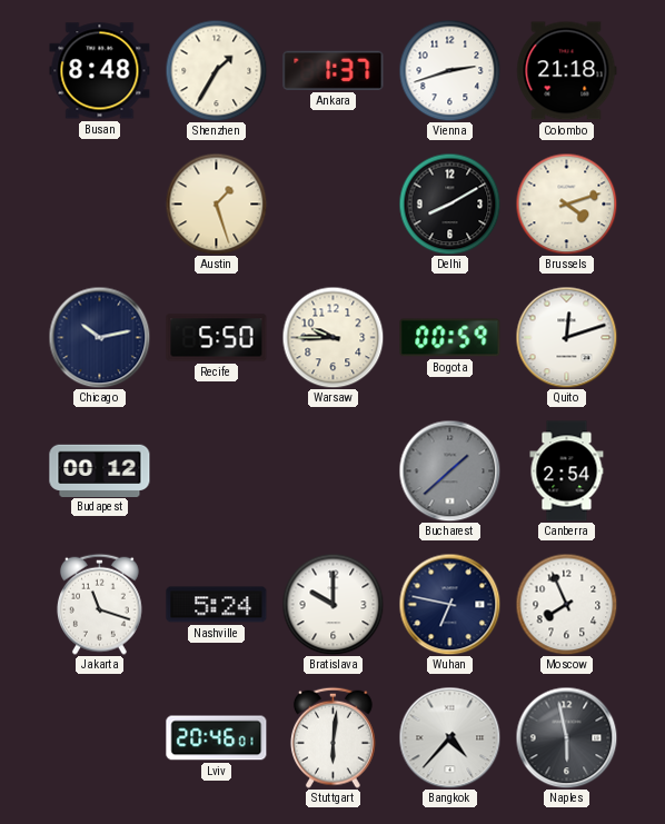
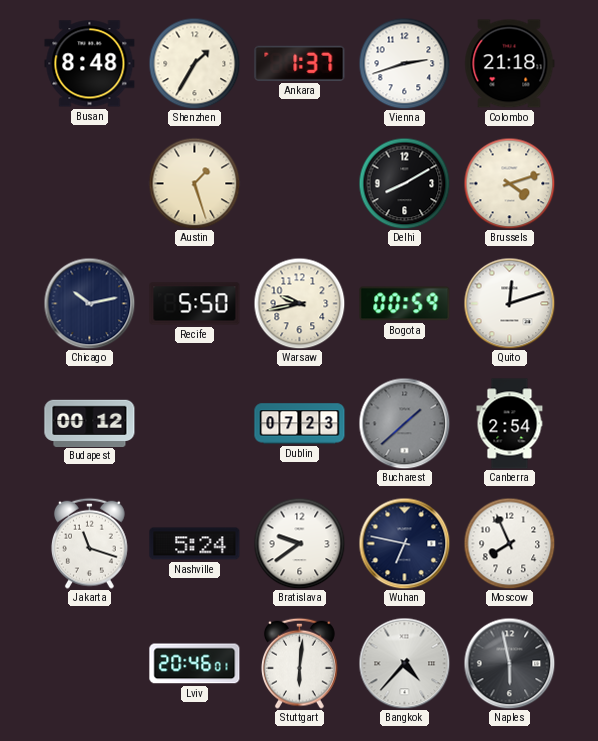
Warsaw: 9:45 -> 9:43 (299, 303)
Dublin: none -> 07:23 (300, 424)
Bratislava: 10:00 -> 9:39 (299, 543)
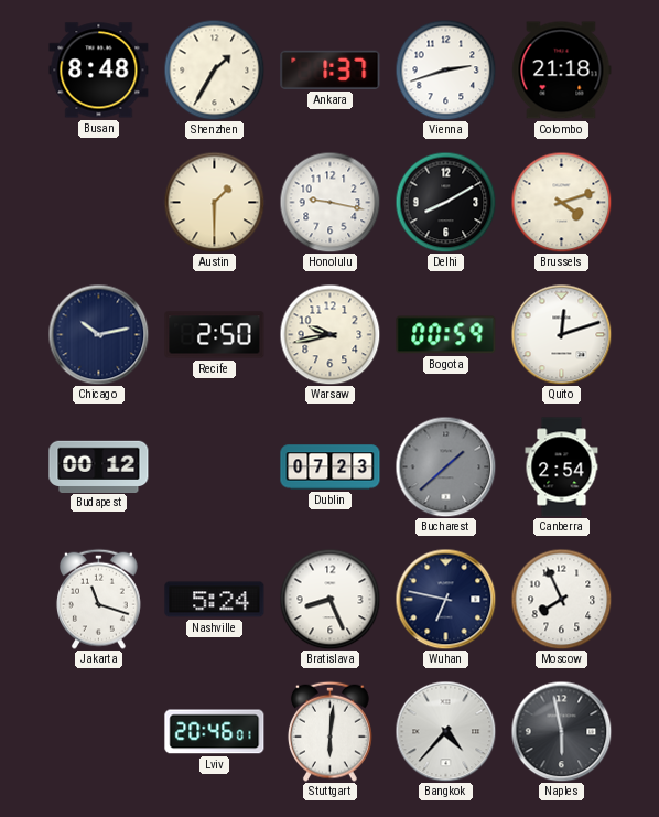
Austin: 1:27 -> 1:30 (214, 202)
Honolulu: none -> 9:17 (329, 202)
Recife: 5:50 -> 2:50 (215, 335)
Bratislava: 9:39 -> 8:26 (329, 599)
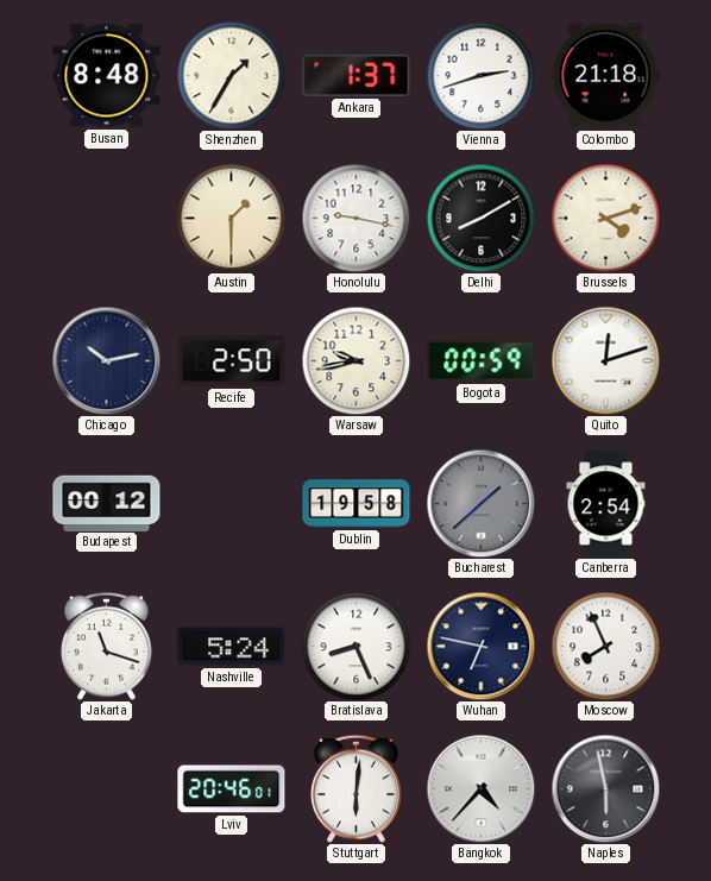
Dublin: 07:23 -> 19:58 (357, 504)
